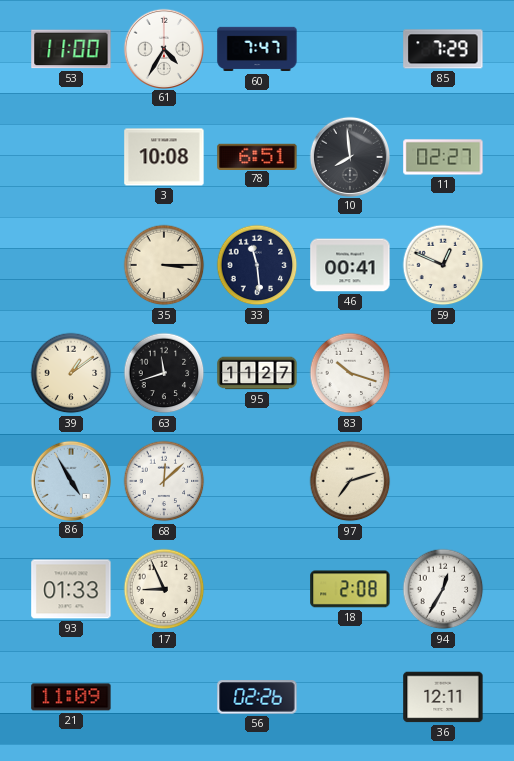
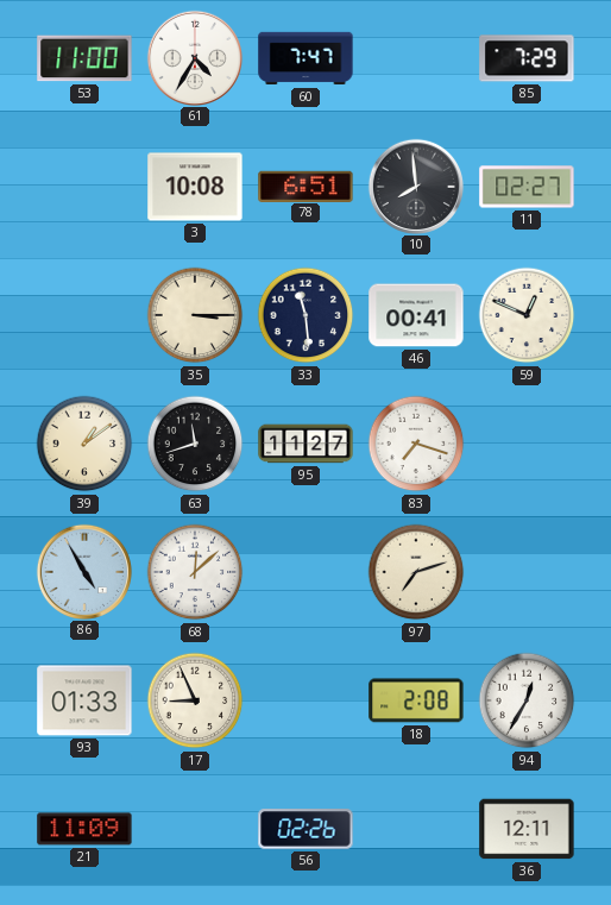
83: 10:18 -> 7:18 (416, 444)
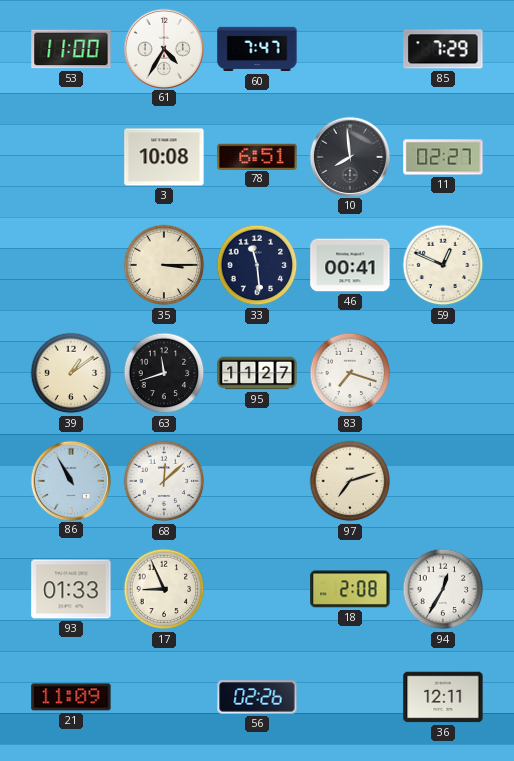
86: 4:55 -> 10:55 (70, 480)
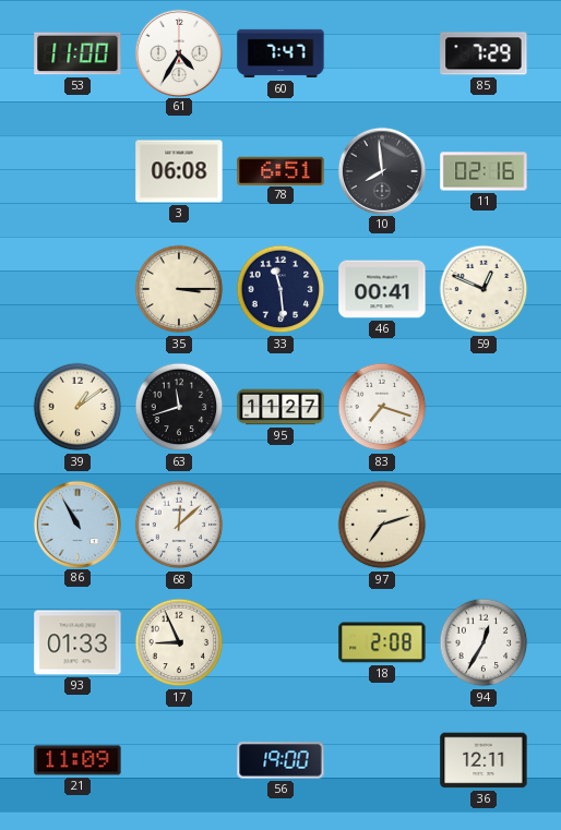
3: 10:08 -> 06:08 (179, 171)
11: 02:27 -> 02:16 (484, 171)
56: 02:26 -> 19:00 (280, 760)
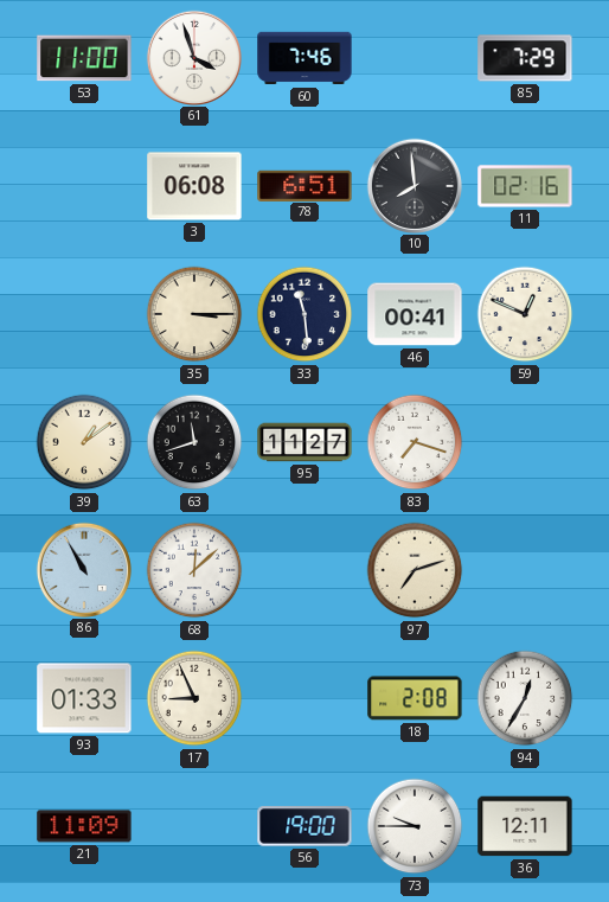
61: 4:35 -> 3:57 (193, 57)
60: 7:47 -> 7:46 (304, 58)
73: none -> 9:45 (415, 826)
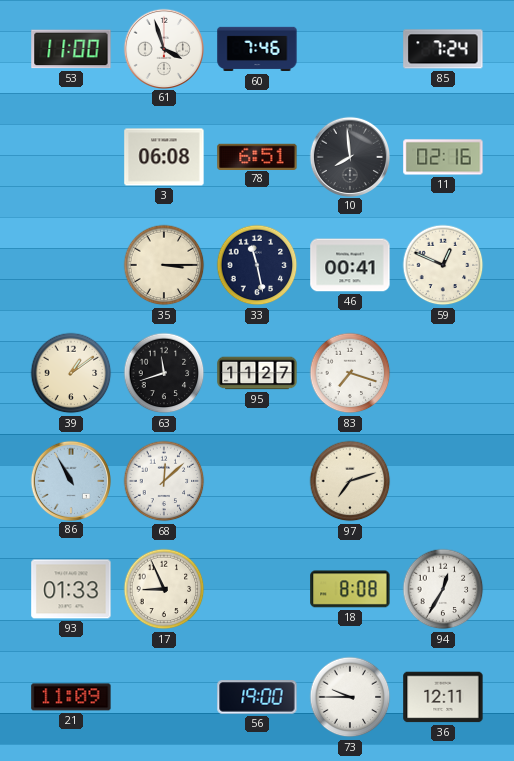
85: 7:29 -> 7:24 (443, 49)
33: 11:29 -> 11:28 (257, 265)
18: 2:08 -> 8:08 (350, 589)
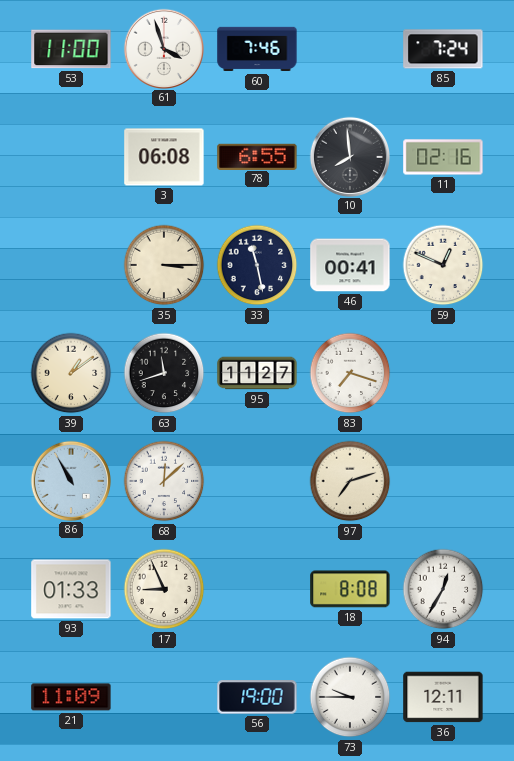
78: 6:51 -> 6:55 (257, 156)
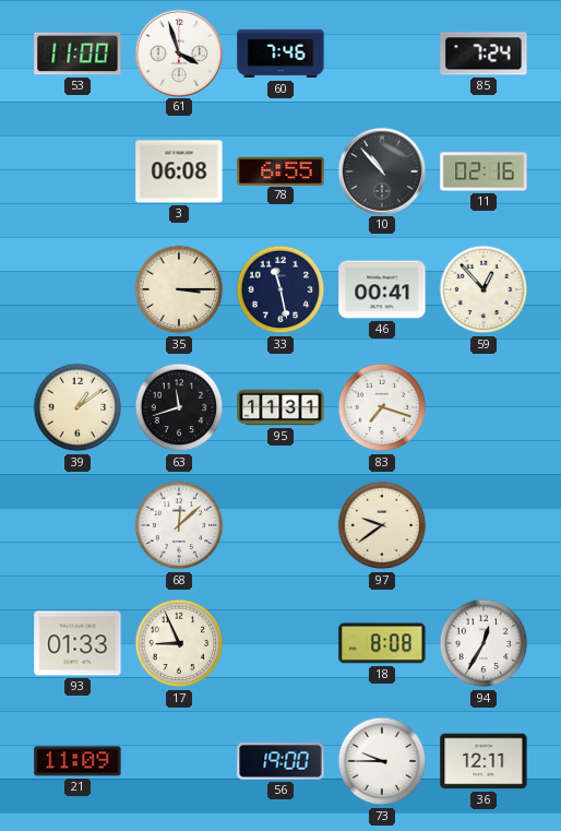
10: 7:59 -> 10:53 (381, 170)
59: 12:49 -> 12:53 (484, 289)
95: 11:27 -> 11:31 (280, 407)
86: 10:55 -> none (70, 480)
97: 7:12 -> 9:39 (382, 525)
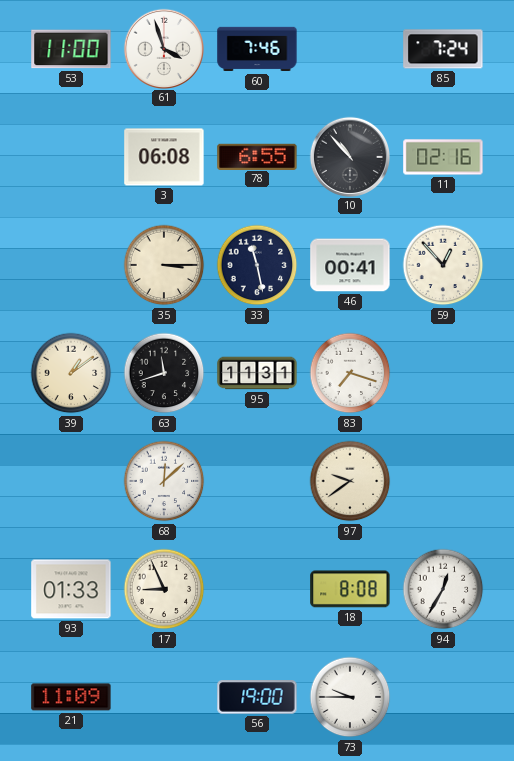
36: 12:11 -> none (484, 761)
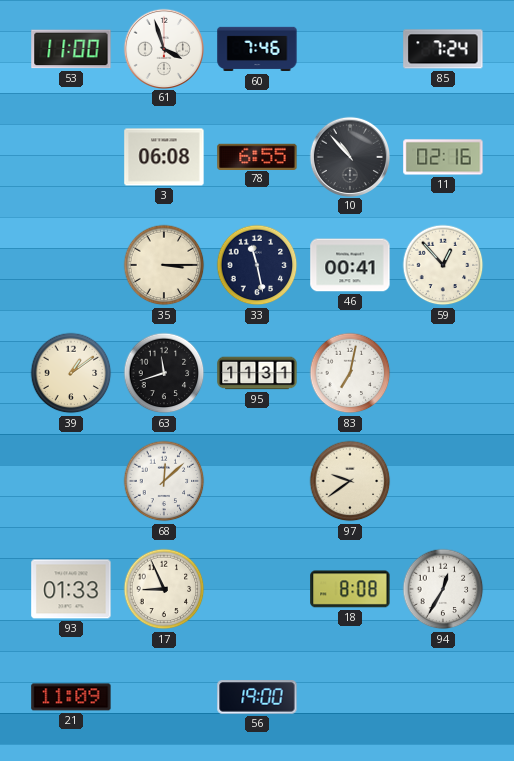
83: 7:18 -> 7:02 (350, 373)
73: 9:45 -> none (350, 697)
